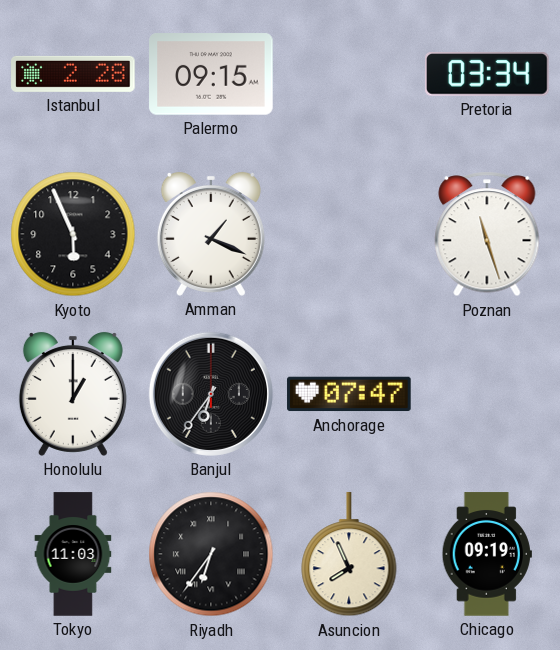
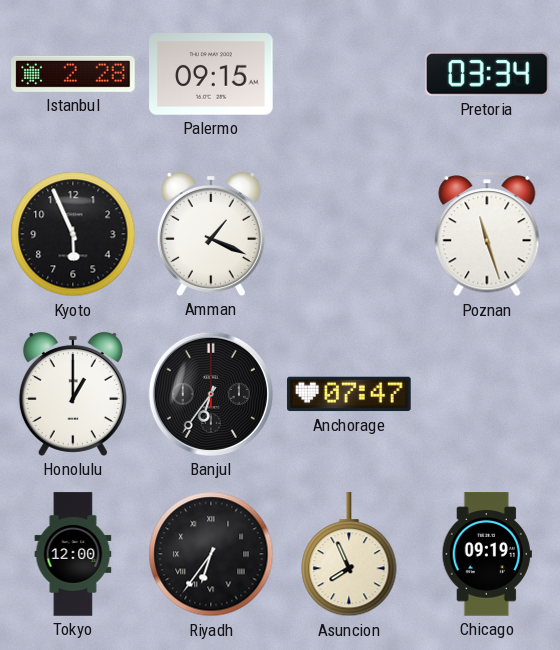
Tokyo: 11:03 -> 12:00 (73, 554)
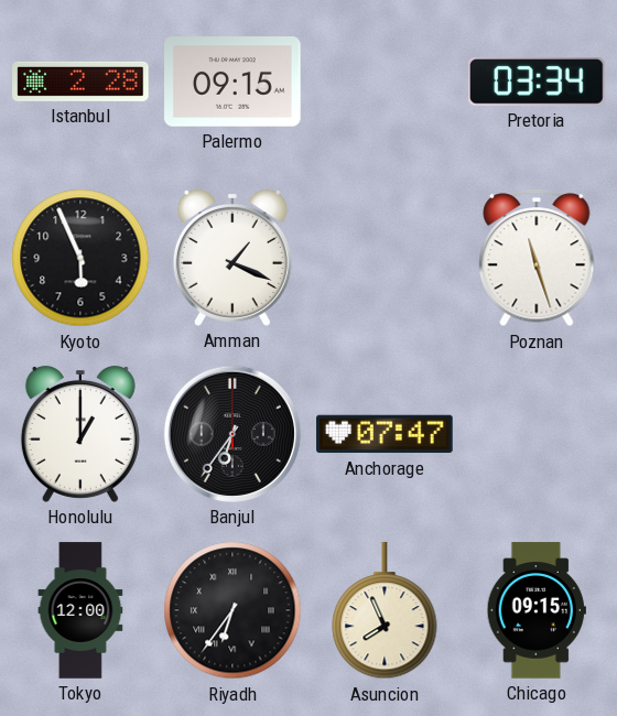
Chicago: 09:19 -> 09:15 (537, 610)
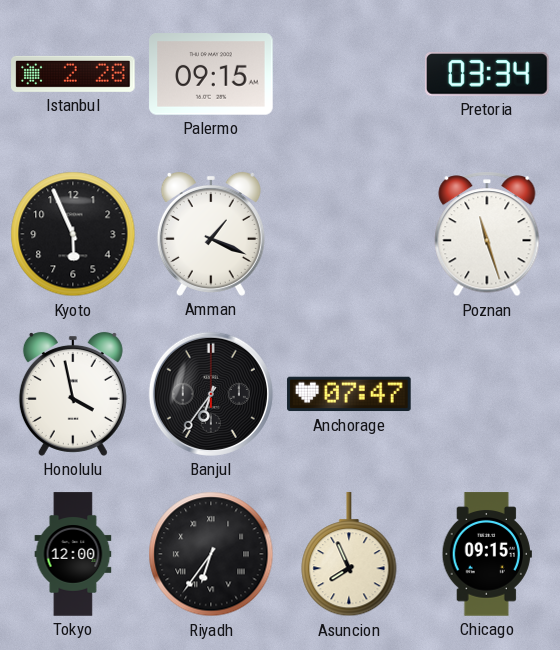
Honolulu: 1:00 -> 3:58 (73, 394)
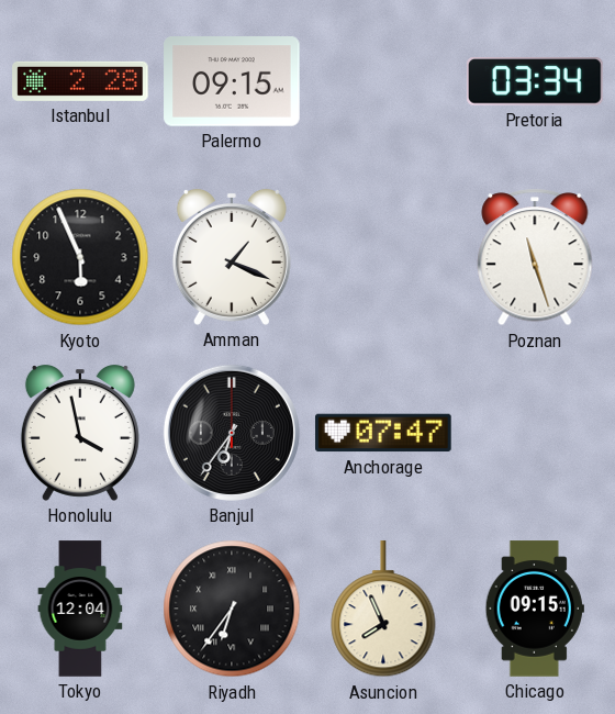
Tokyo: 12:00 -> 12:04 (80, 609)
